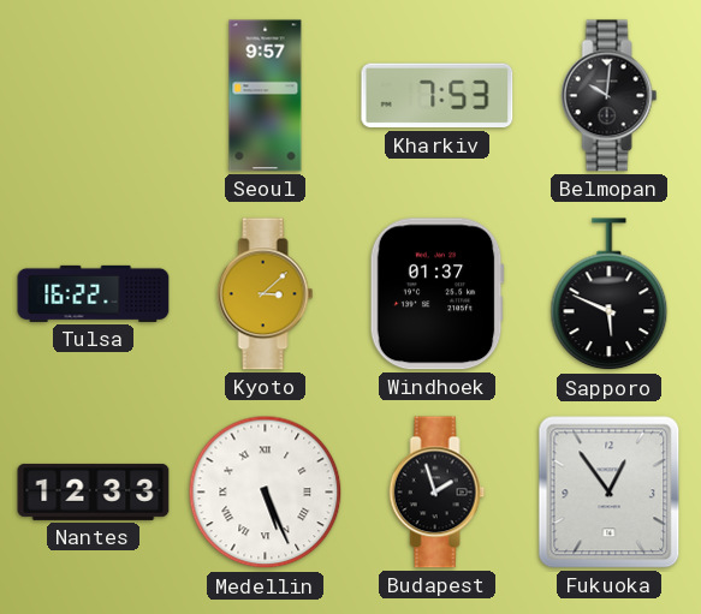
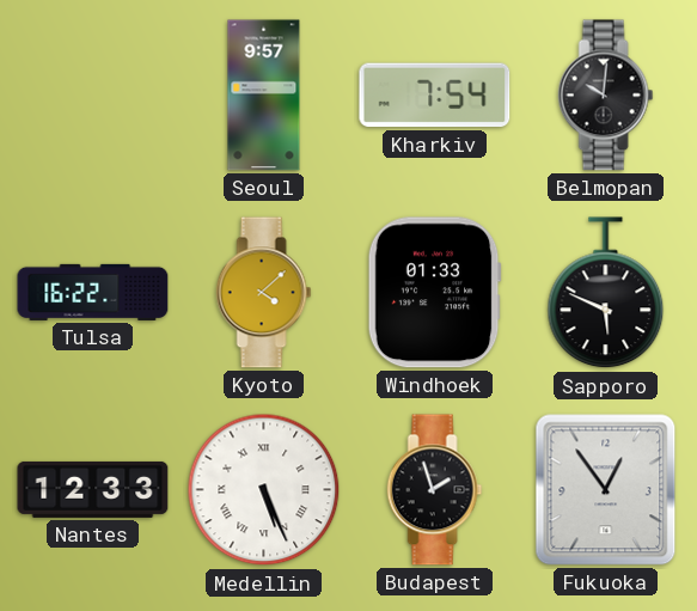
Kharkiv: 7:53 -> 7:54 (435, 96)
Kyoto: 3:08 -> 4:08 (264, 293)
Windhoek: 01:37 -> 01:33 (434, 293)
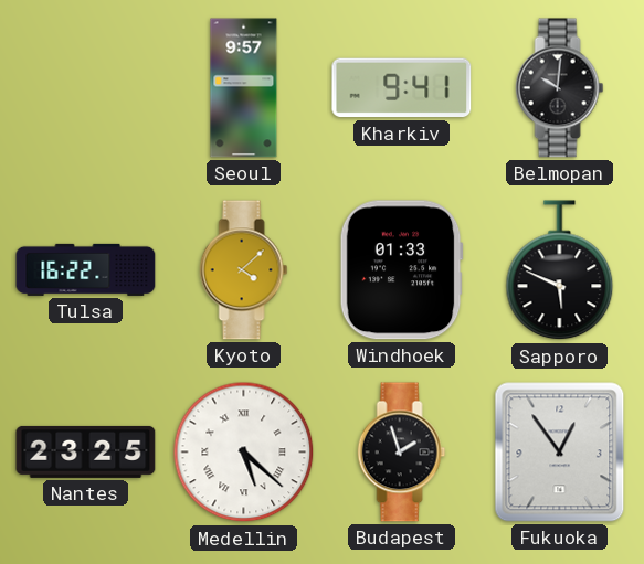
Kharkiv: 7:54 -> 9:41 (402, 88)
Nantes: 12:33 -> 23:25 (86, 451)
Medellin: 5:26 -> 5:22 (244, 453)
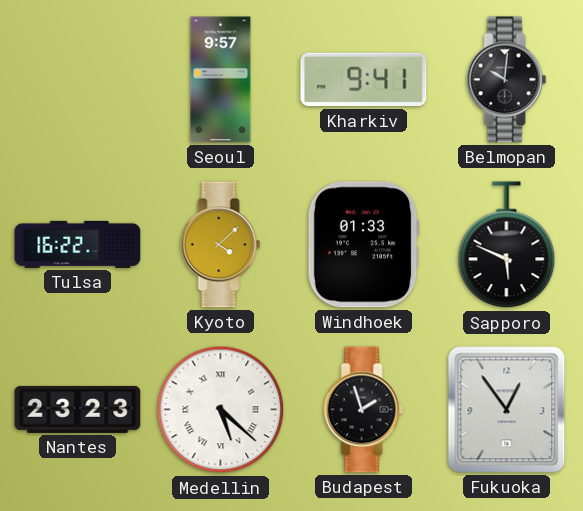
Nantes: 23:25 -> 23:23 (78, 409)
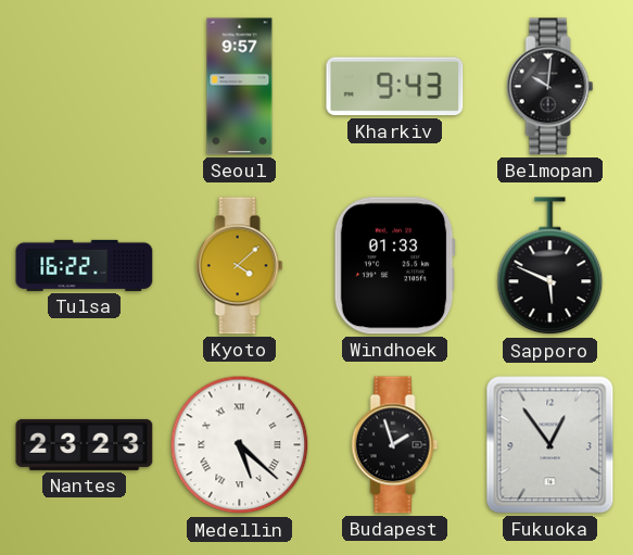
Kharkiv: 9:41 -> 9:43 (395, 87)
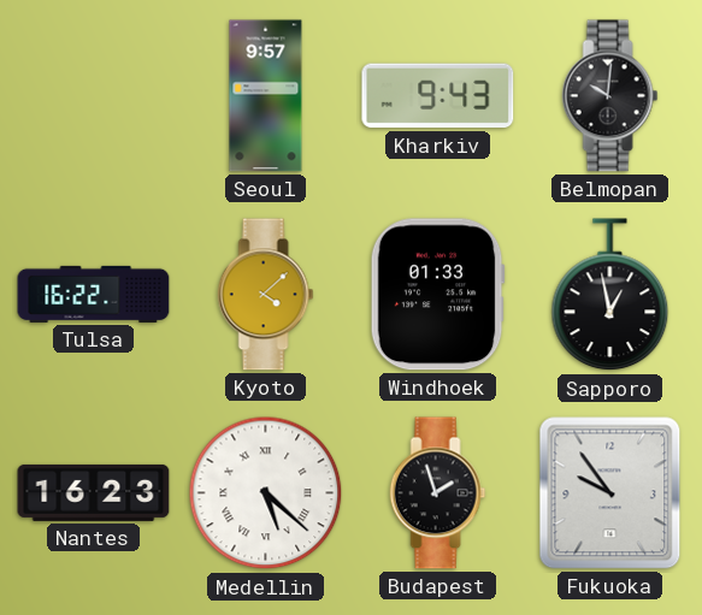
Sapporo: 5:49 -> 12:58 (610, 295)
Nantes: 23:23 -> 16:23 (94, 492)
Fukuoka: 12:54 -> 9:54 (610, 493)
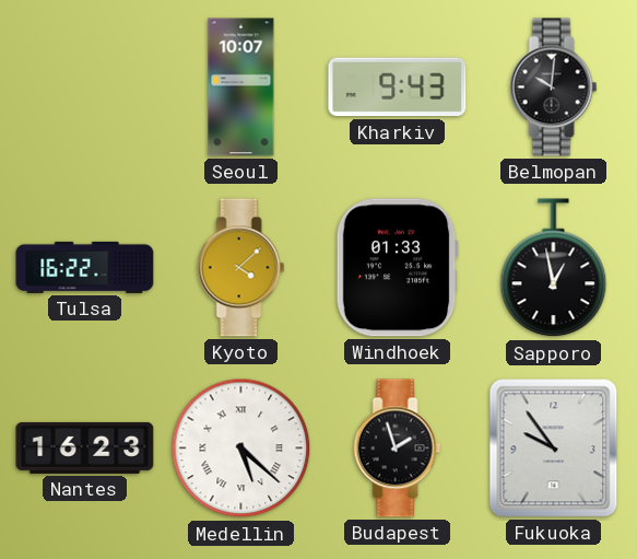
Seoul: 9:57 -> 10:07 (241, 88)
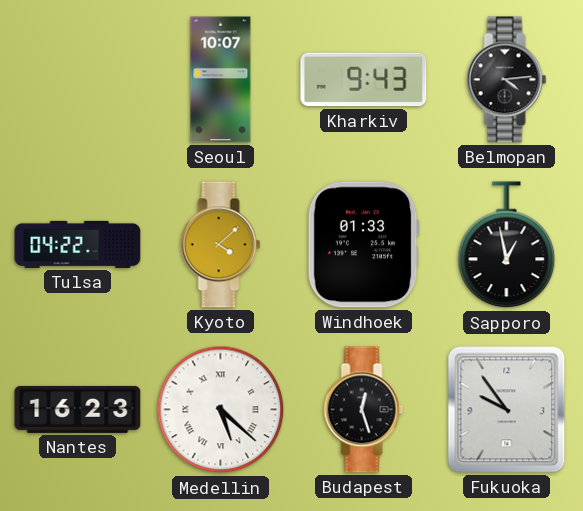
Belmopan: 10:01 -> 4:14 (507, 80)
Tulsa: 16:22 -> 04:22 (78, 244)
Budapest: 1:57 -> 12:27 (364, 410)
